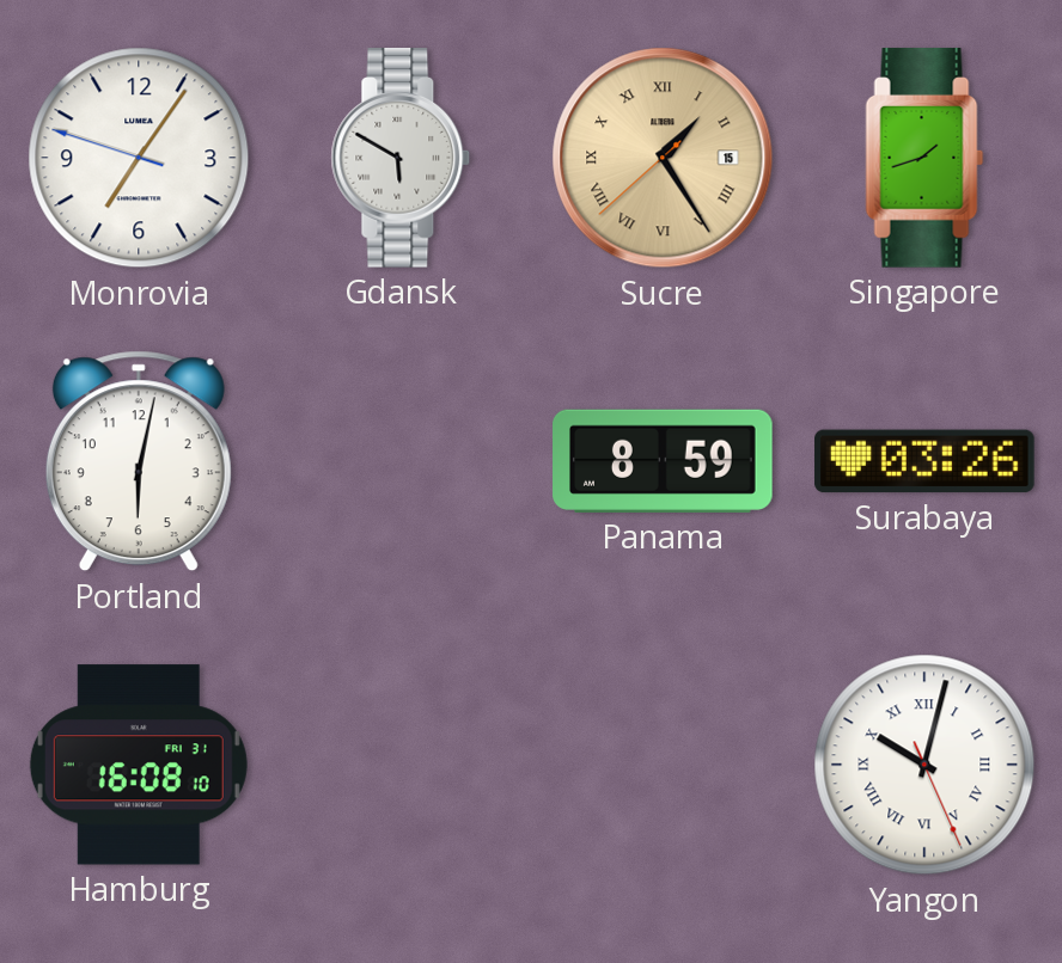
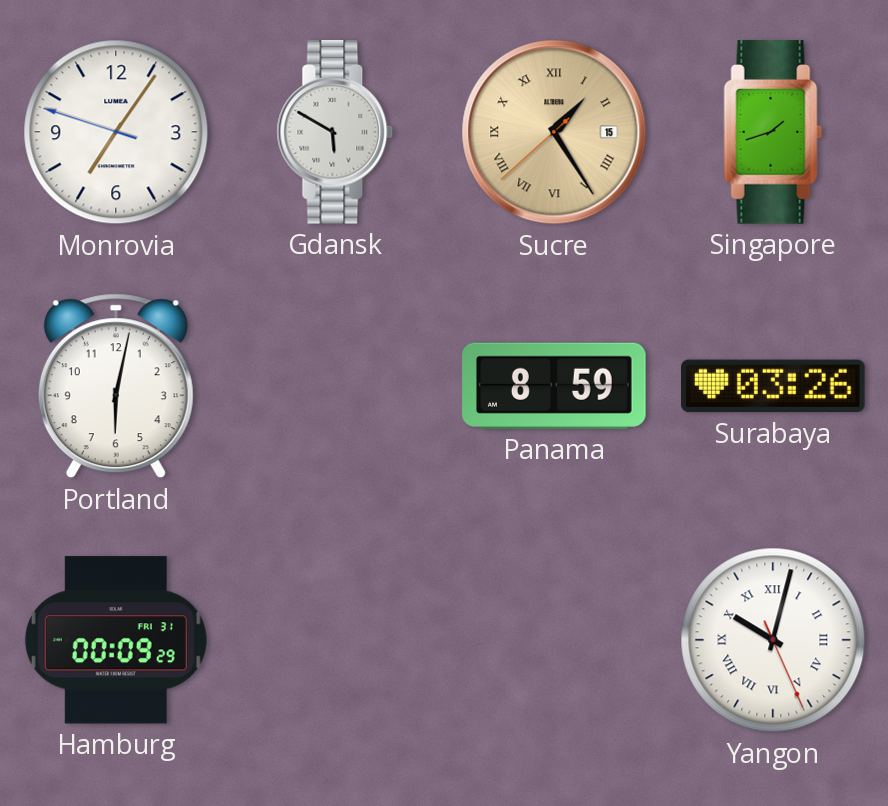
Hamburg: 16:08 -> 00:09 (116, 640)
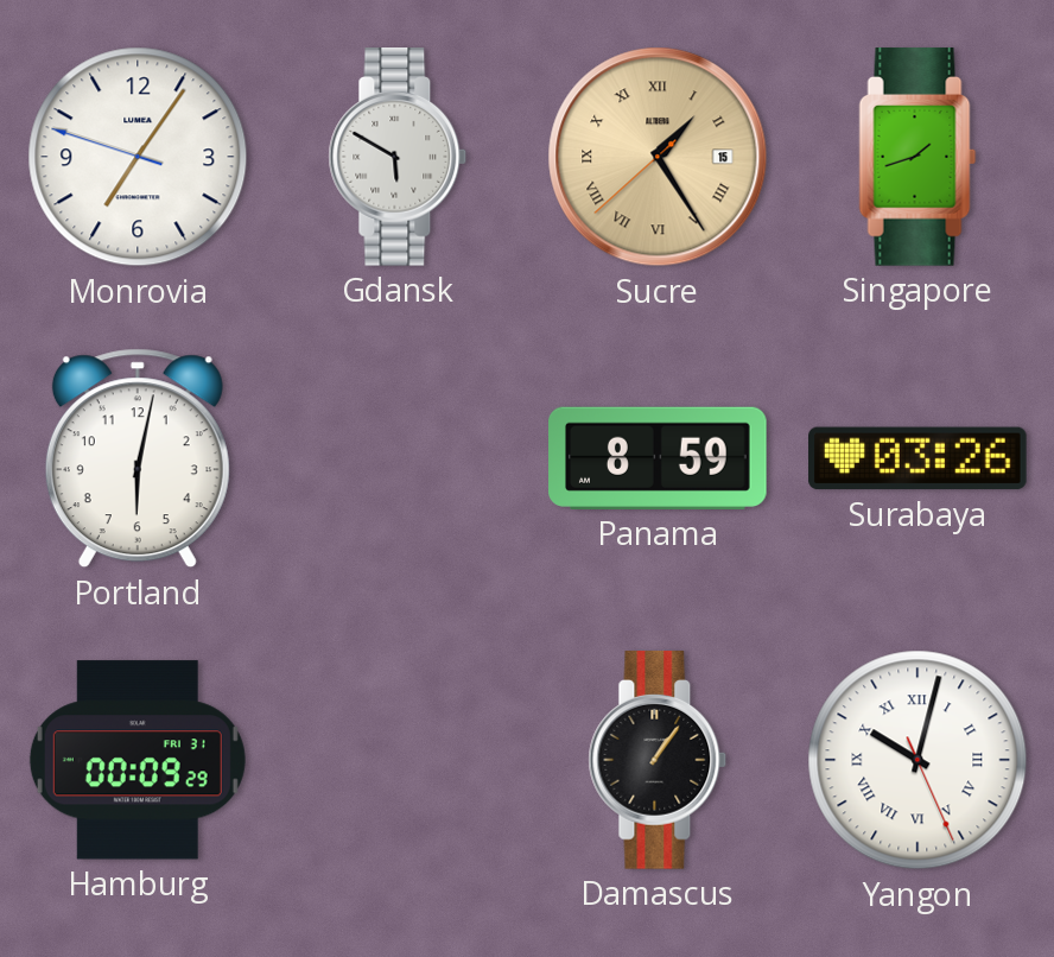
Damascus: none -> 1:06 (658, 760)
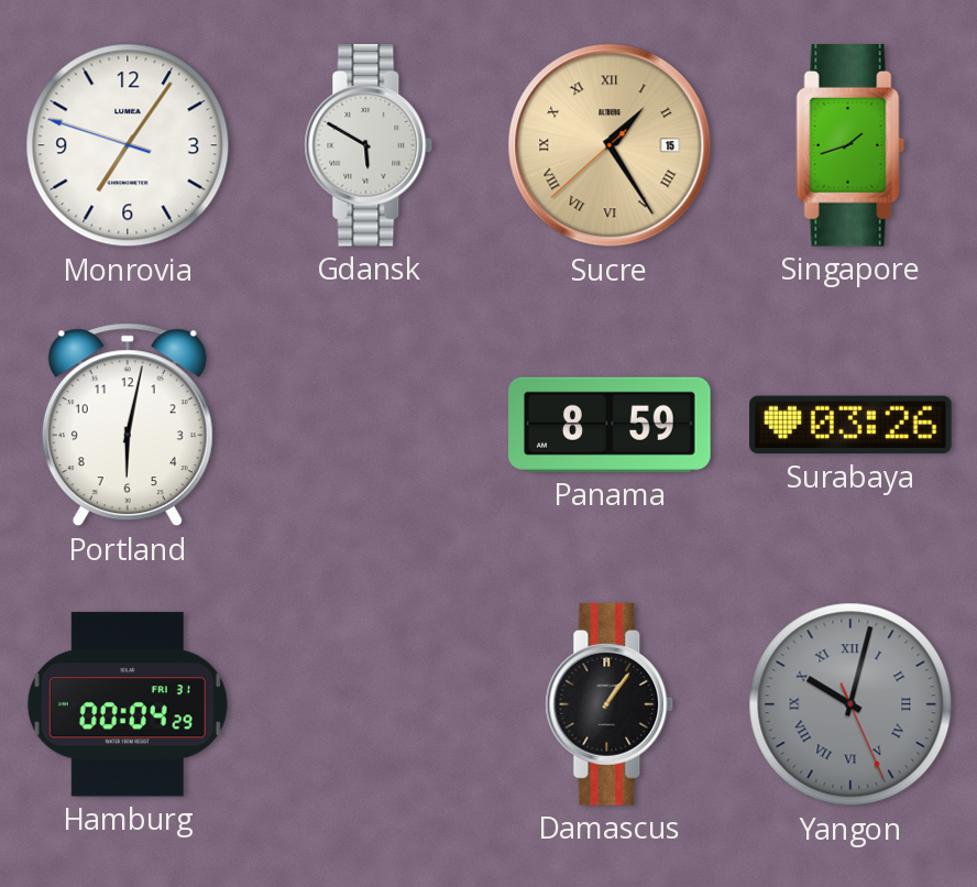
Hamburg: 00:09 -> 00:04 (128, 704)
Yangon dial: white -> grey (850, 704)
